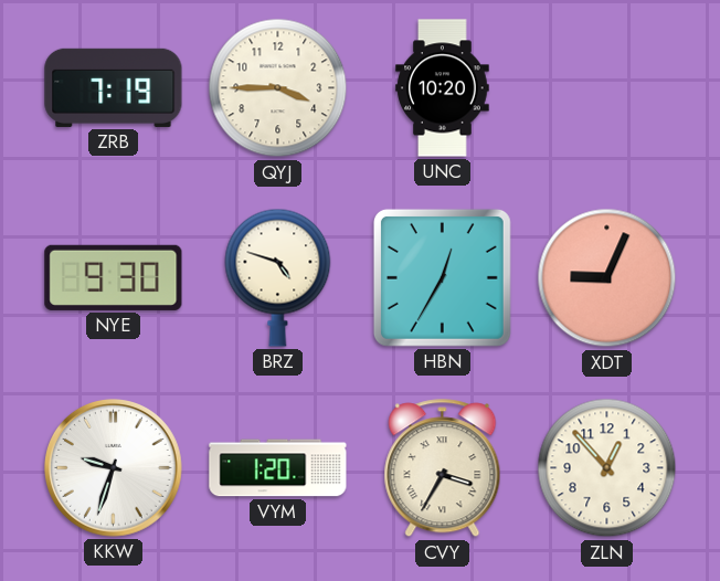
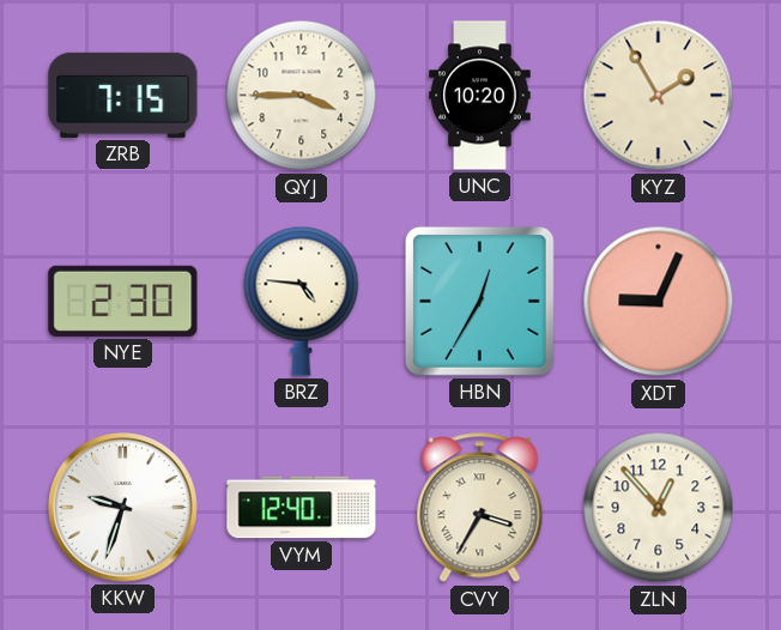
ZRB: 7:19 -> 7:15 (123, 95)
KYZ: none -> 1:55 (659, 96)
NYE: 9:30 -> 2:30 (123, 301)
BRZ: 4:48 -> 4:46 (302, 301)
VYM: 1:20 -> 12:40 (302, 508)
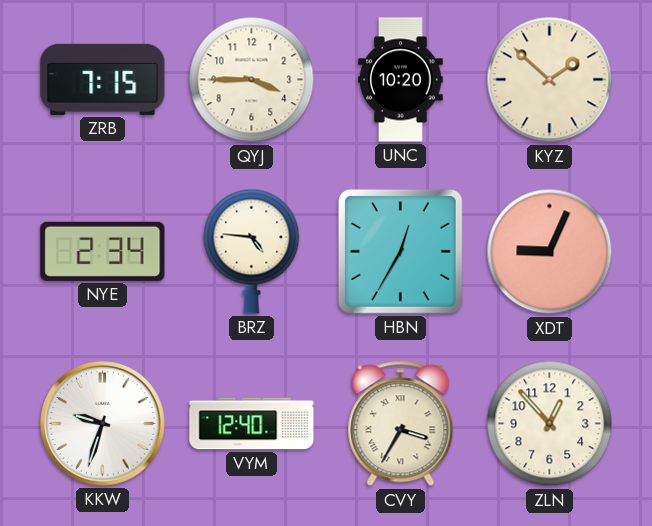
KYZ: 1:55 -> 1:52 (550, 80)
NYE: 2:30 -> 2:34 (103, 251)
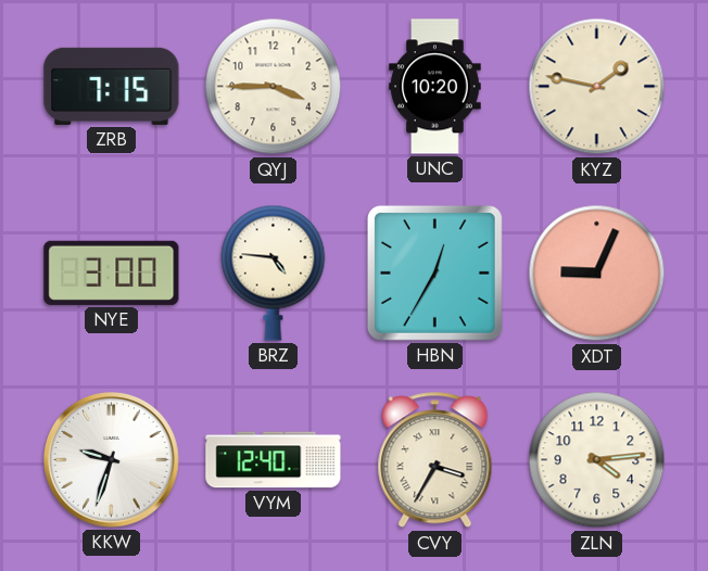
KYZ: 1:52 -> 1:47 (597, 87)
NYE: 2:34 -> 3:00 (112, 272)
ZLN: 12:53 -> 4:14 (597, 460)
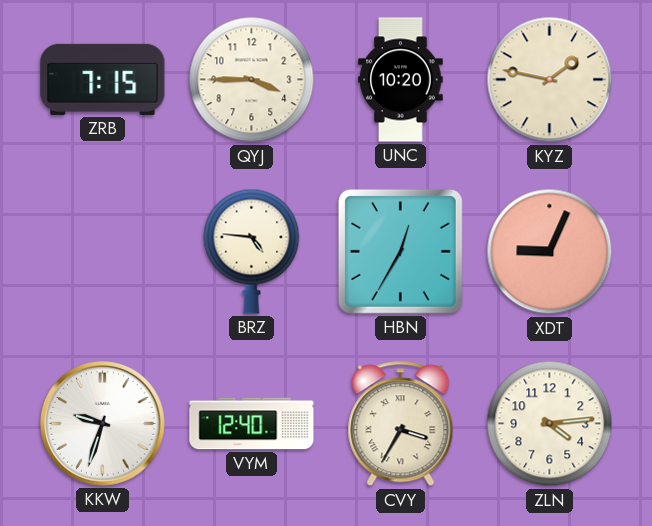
NYE: 3:00 -> none (112, 272)
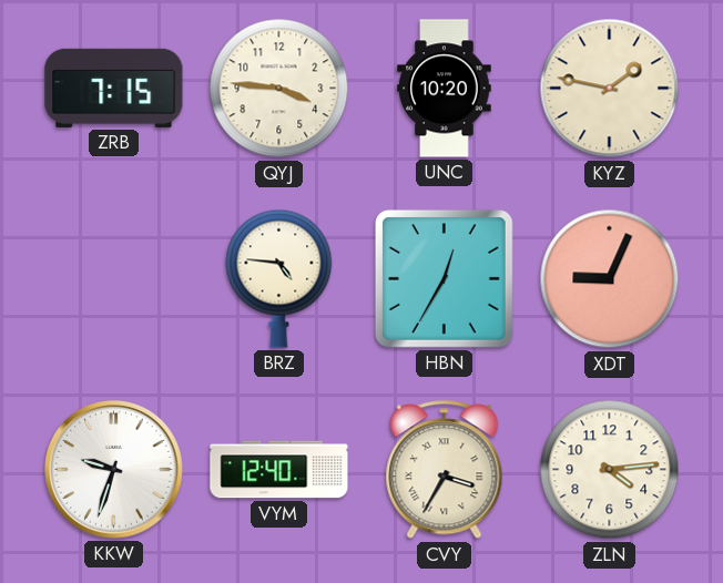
QYJ: 3:45 -> 3:46 (279, 89)
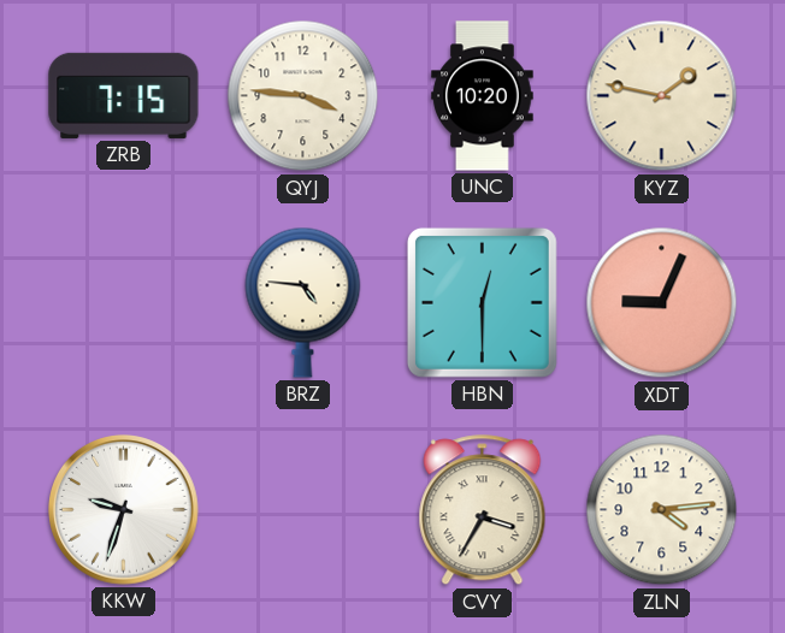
HBN: 12:35 -> 12:30 (482, 302)
VYM: 12:40 -> none (279, 470)
